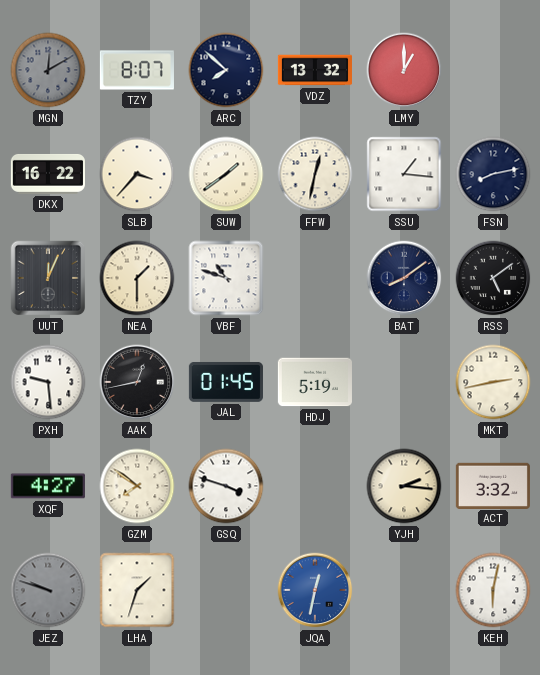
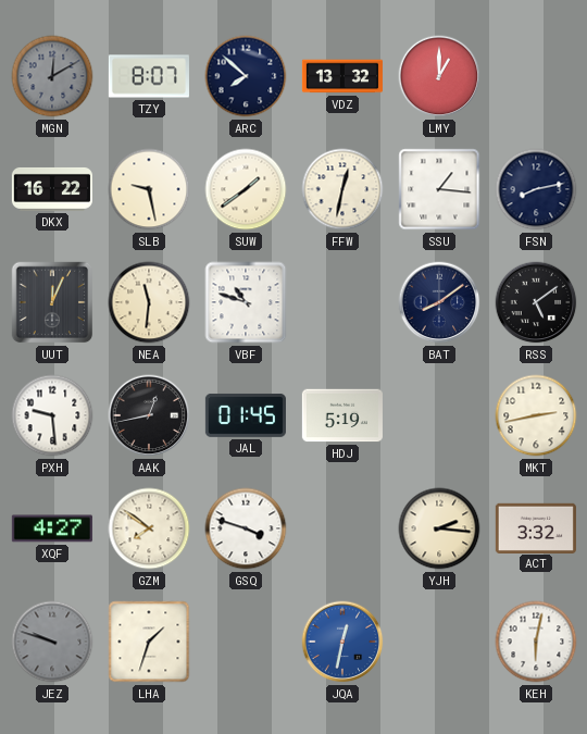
SLB: 3:37 -> 9:28 (149, 189)
NEA: 1:30 -> 11:31 (149, 302)
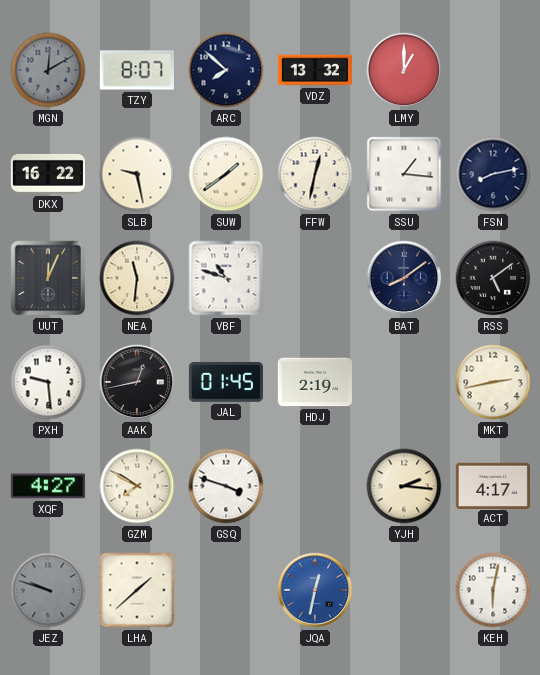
HDJ: 5:19 -> 2:19 (315, 382)
GZM: 7:51 -> 7:50 (137, 486)
ACT: 3:32 -> 4:17 (493, 485)
LHA: 1:33 -> 1:38 (137, 590)
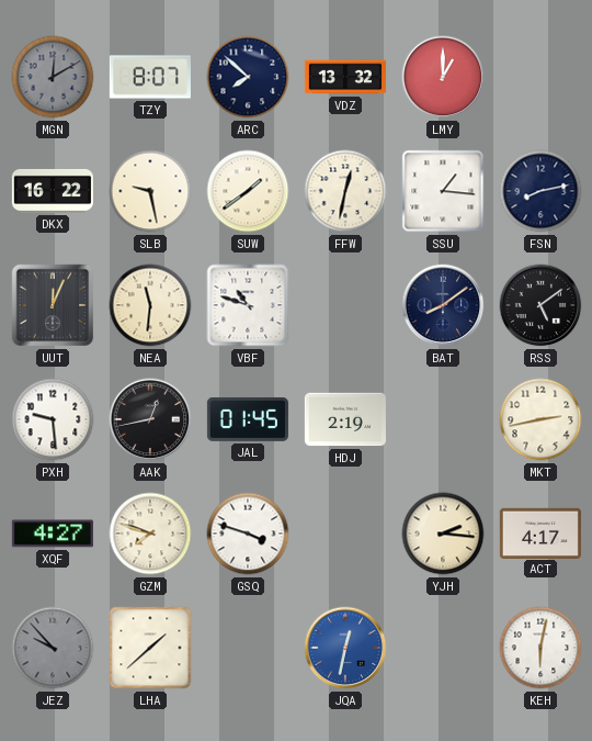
GZM: 7:50 -> 7:48 (150, 534)
JEZ: 9:48 -> 9:53 (53, 648)
